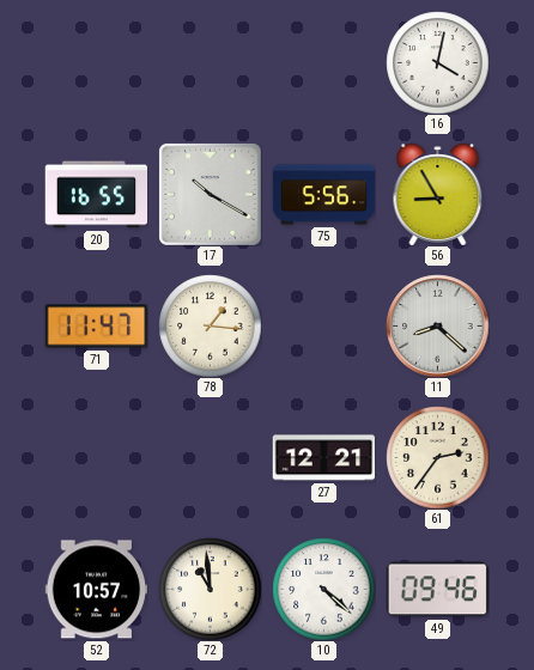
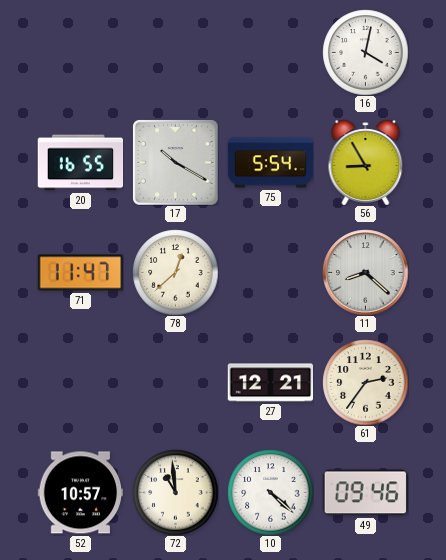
75: 5:56 -> 5:54 (270, 163)
78: 1:16 -> 12:38 (175, 272)
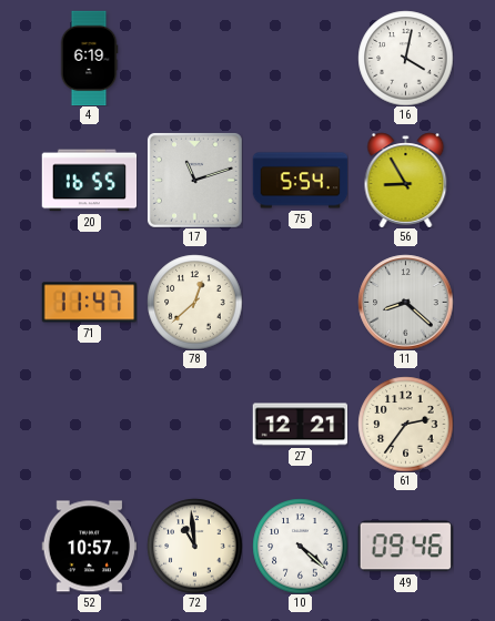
4: none -> 6:19 (89, 58)
17: 10:20 -> 11:12 (194, 180)
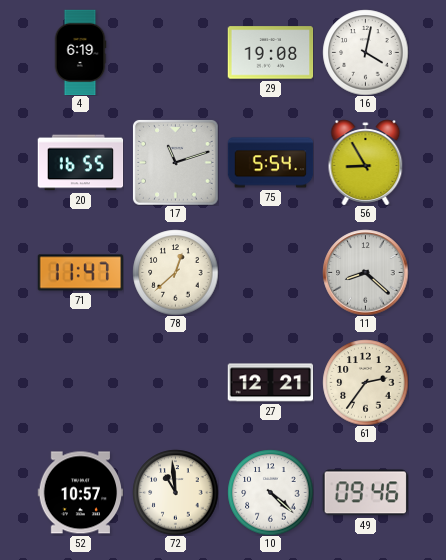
29: none -> 19:08 (270, 53)
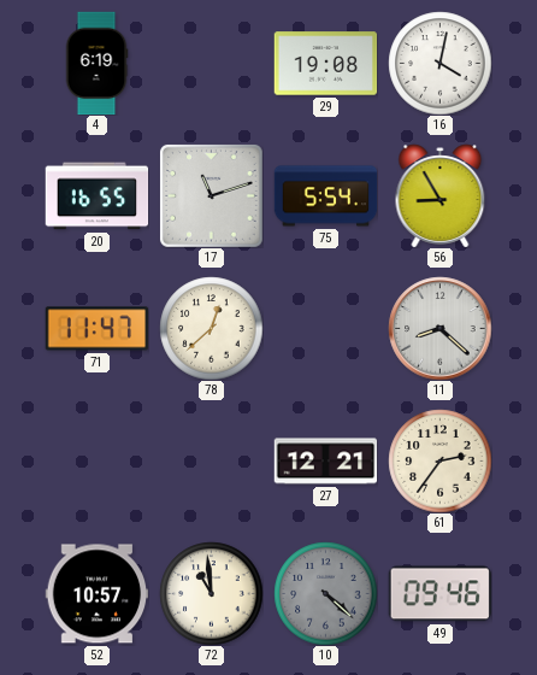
10 dial: white -> grey (325, 593)
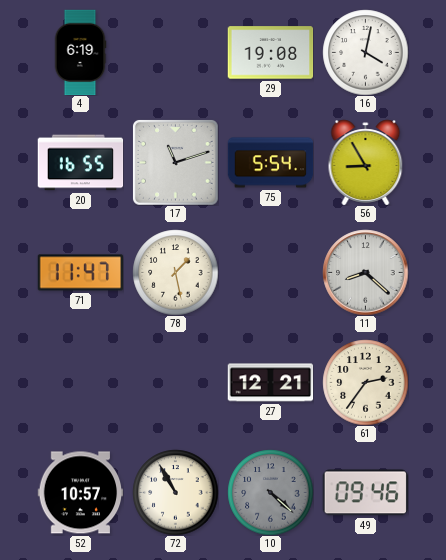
78: 12:38 -> 1:28 (175, 272)
72: 10:59 -> 10:55 (175, 492)
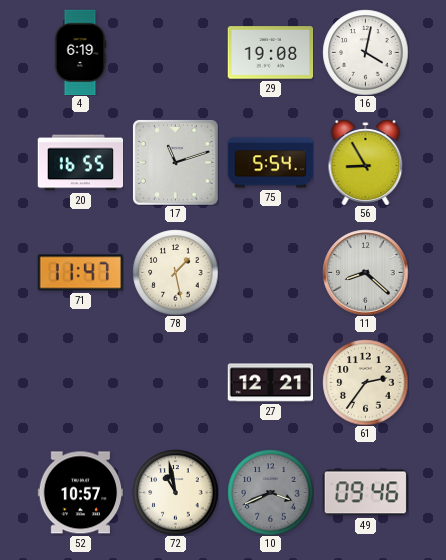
72: 10:55 -> 10:58 (175, 492)
10: 4:22 -> 3:41 (270, 492)
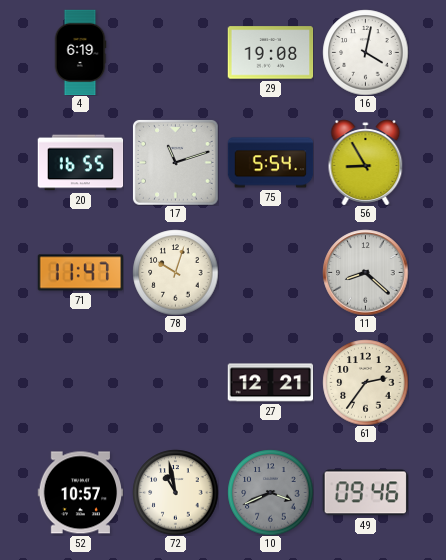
78: 1:28 -> 10:03 (175, 272)
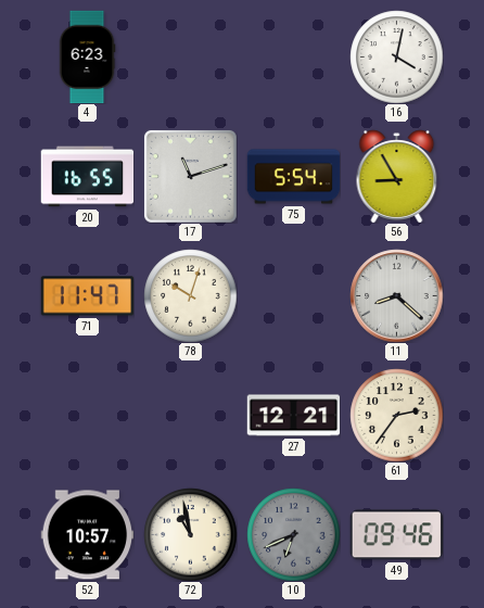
4: 6:19 -> 6:23 (87, 56)
29: 19:08 -> none (270, 53)
10: 3:41 -> 6:41 (293, 534)
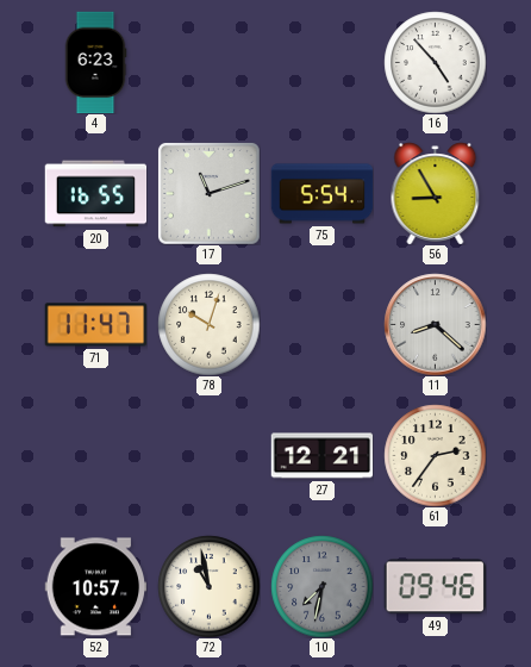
16: 4:02 -> 4:53 (435, 62)
10: 6:41 -> 7:32 (321, 586)
